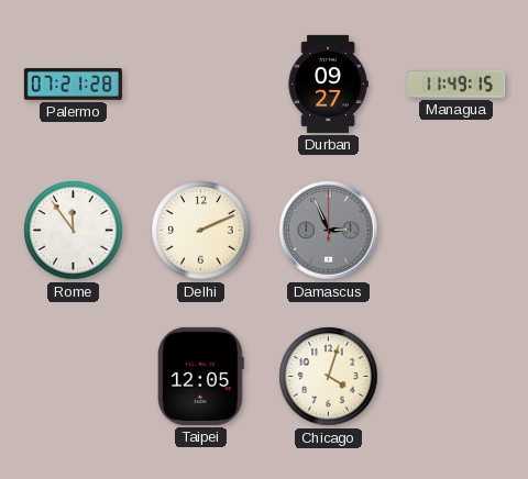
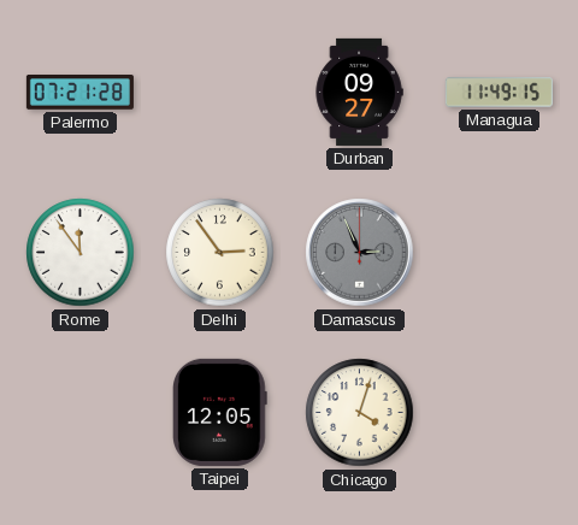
Delhi: 2:11 -> 2:54 (220, 253)
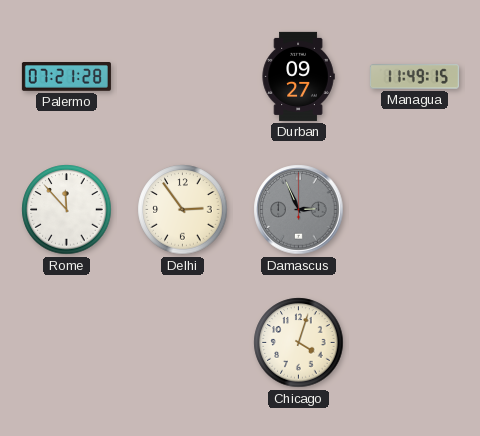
Rome: 11:54 -> 11:53 (67, 210)
Taipei: 12:05 -> none (220, 412)
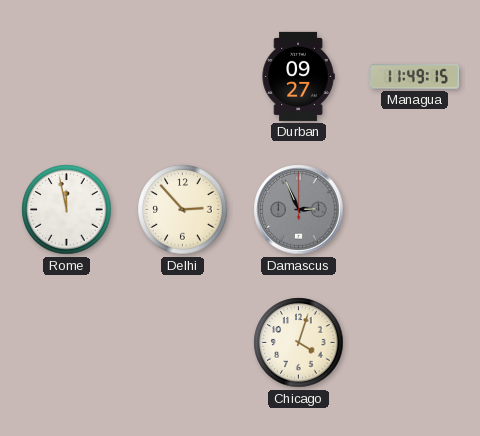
Palermo: 07:21 -> none (66, 77)
Rome: 11:53 -> 11:58 (67, 210)
Delhi: 2:54 -> 2:53 (183, 210)
